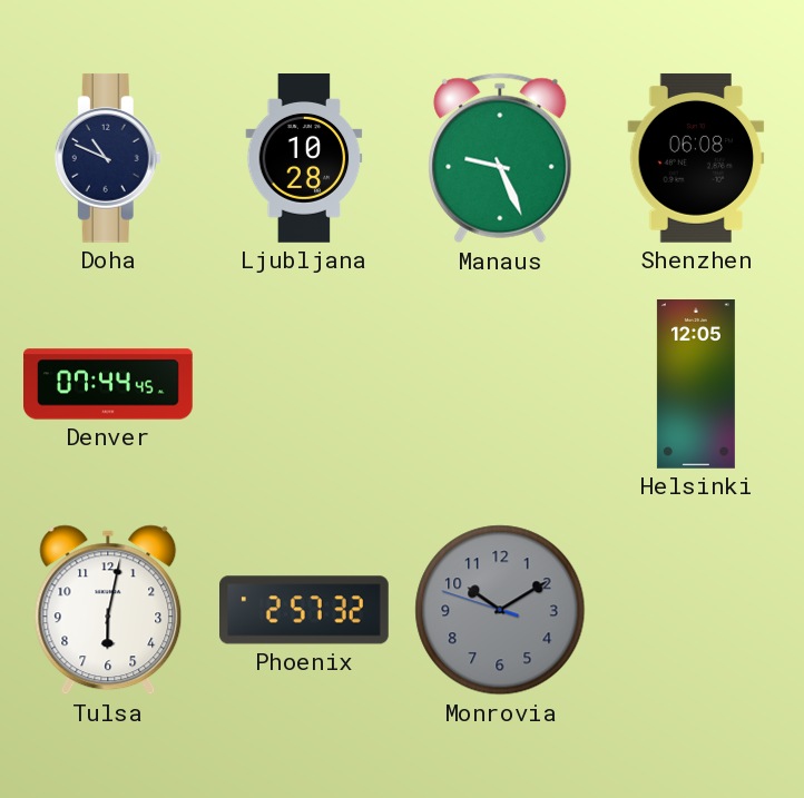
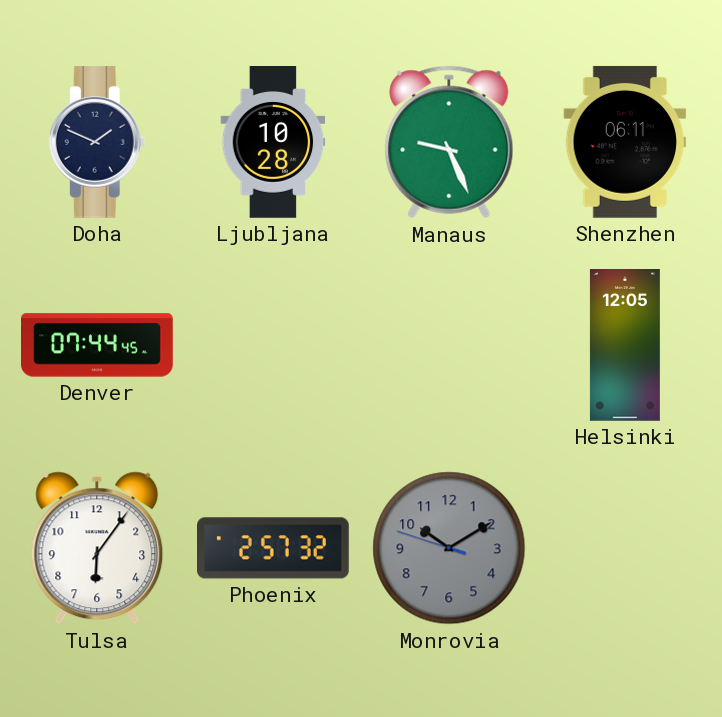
Doha: 10:49 -> 1:49 (97, 142)
Shenzhen: 06:08 -> 06:11 (625, 142)
Tulsa: 6:02 -> 6:06 (97, 548)
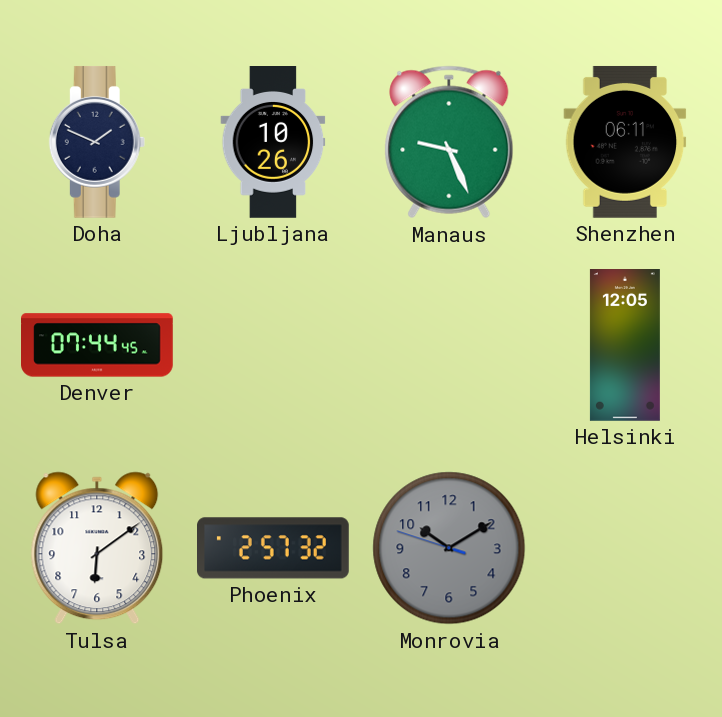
Ljubljana: 10:28 -> 10:26 (273, 142)
Tulsa: 6:06 -> 6:09 (97, 548)
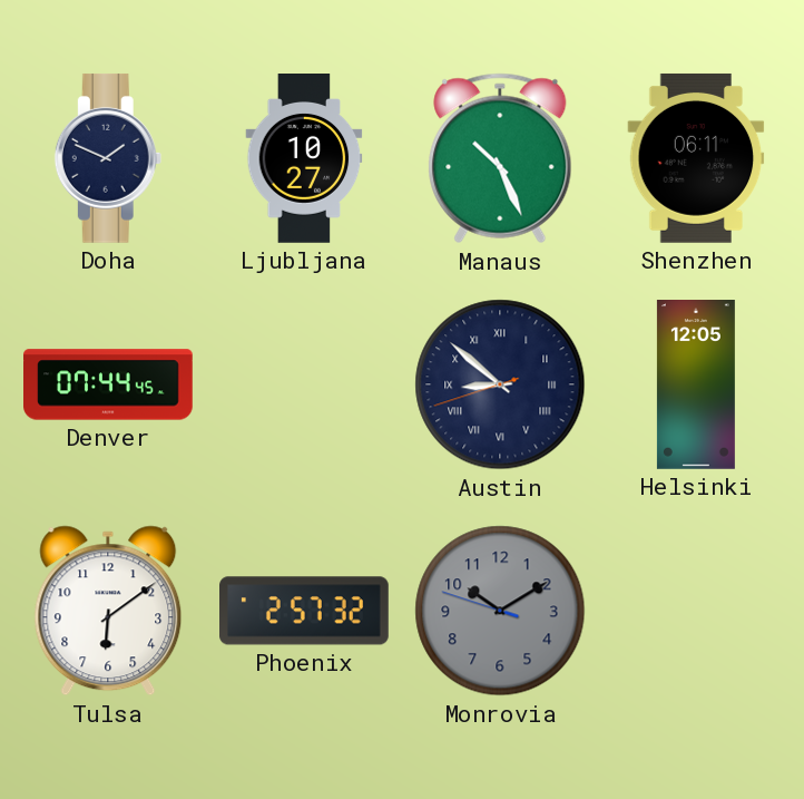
Ljubljana: 10:26 -> 10:27 (304, 158)
Manaus: 9:26 -> 10:26 (500, 158)
Austin: none -> 8:51 (500, 384)
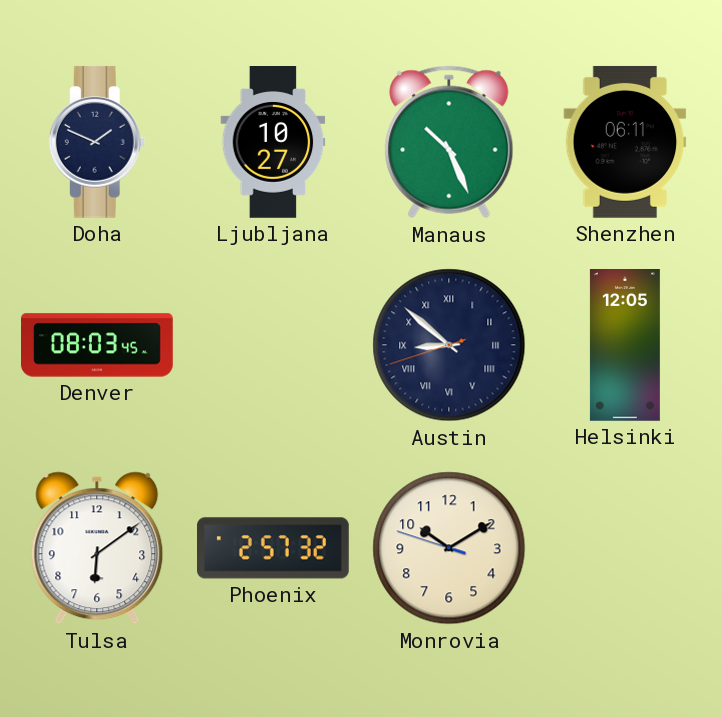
Denver: 07:44 -> 08:03 (98, 345)
Monrovia dial: grey -> cream (449, 548)
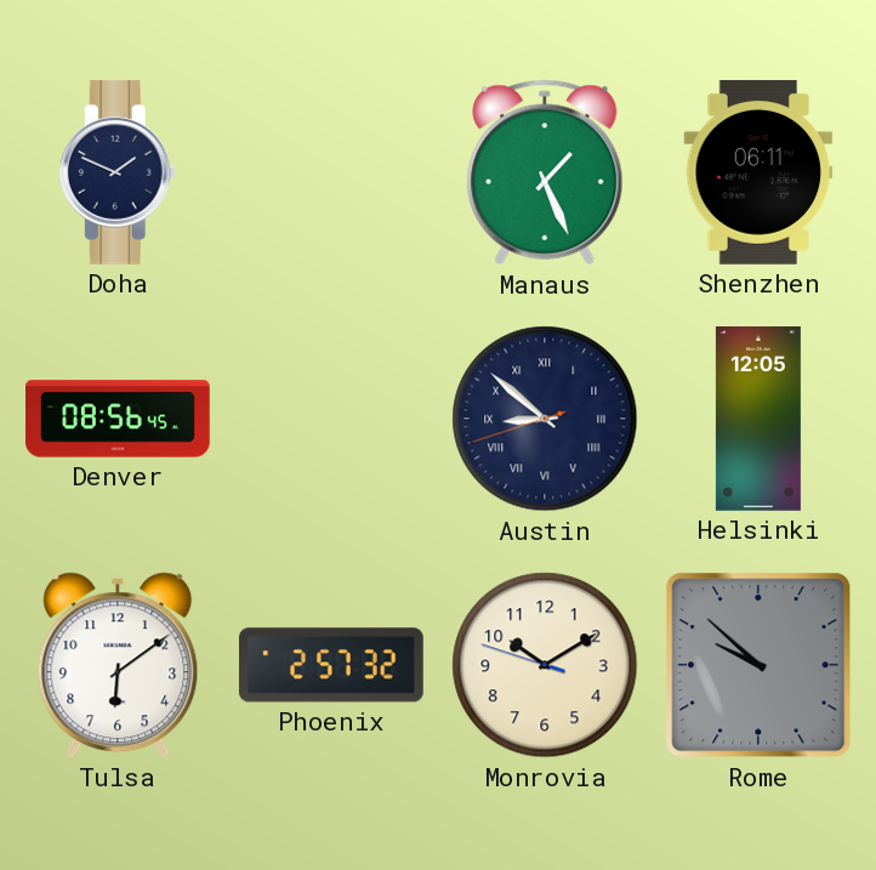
Ljubljana: 10:27 -> none (273, 142)
Manaus: 10:26 -> 1:26 (545, 172)
Denver: 08:03 -> 08:56 (119, 419)
Rome: none -> 9:52 (758, 665)
